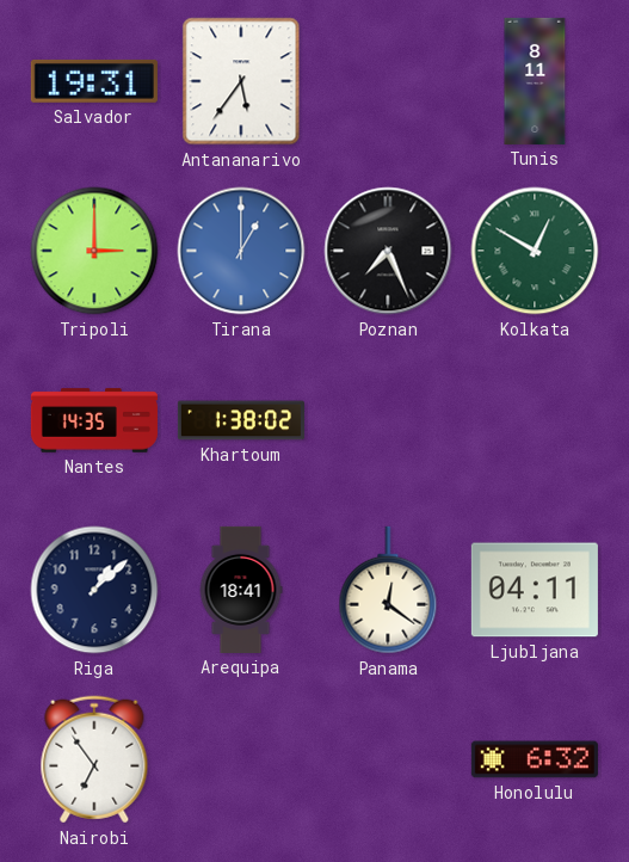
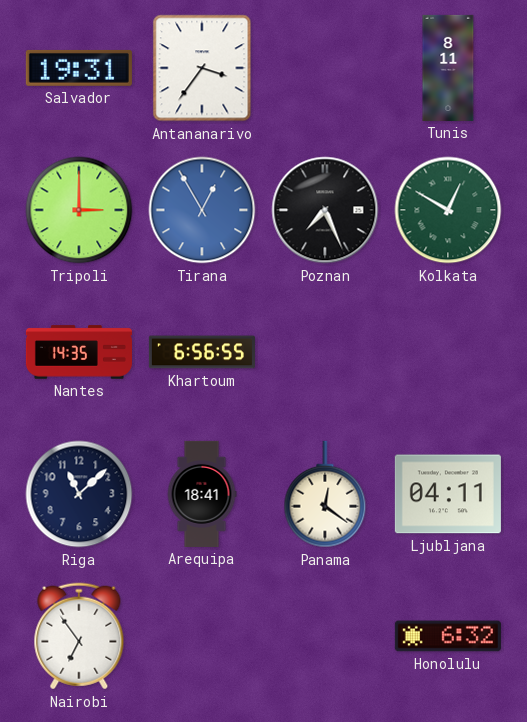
Antananarivo: 5:36 -> 3:36 (202, 68)
Tirana: 1:00 -> 12:55 (202, 210)
Khartoum: 1:38 -> 6:56 (202, 352)
Riga: 1:08 -> 11:08 (79, 494)
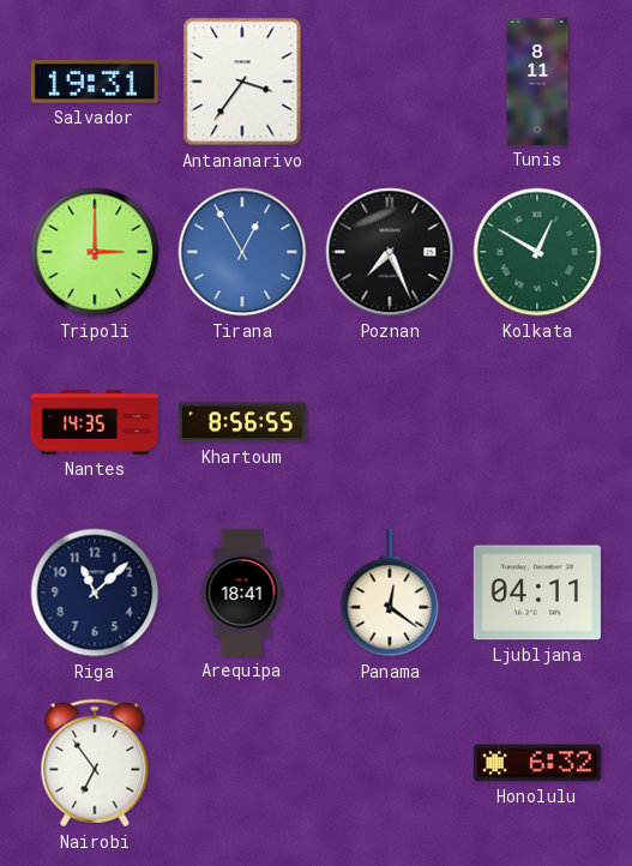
Khartoum: 6:56 -> 8:56 (242, 422)
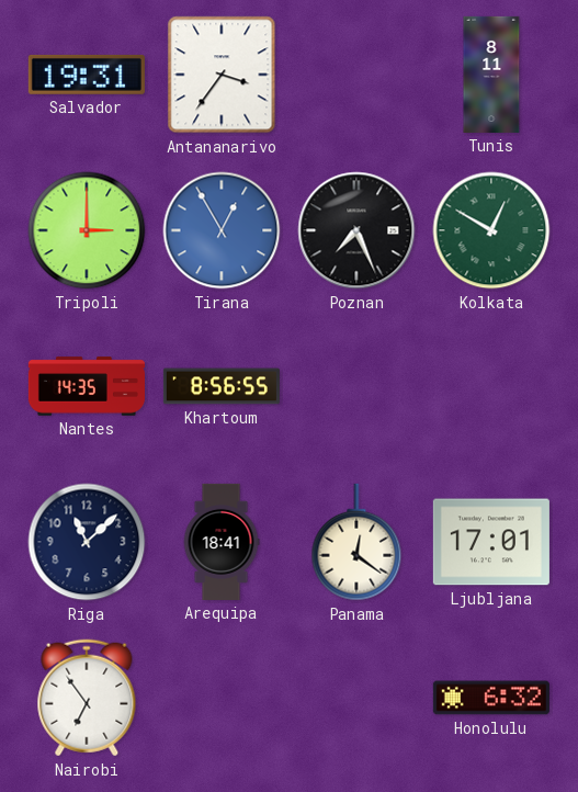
Ljubljana: 04:11 -> 17:01 (491, 542)
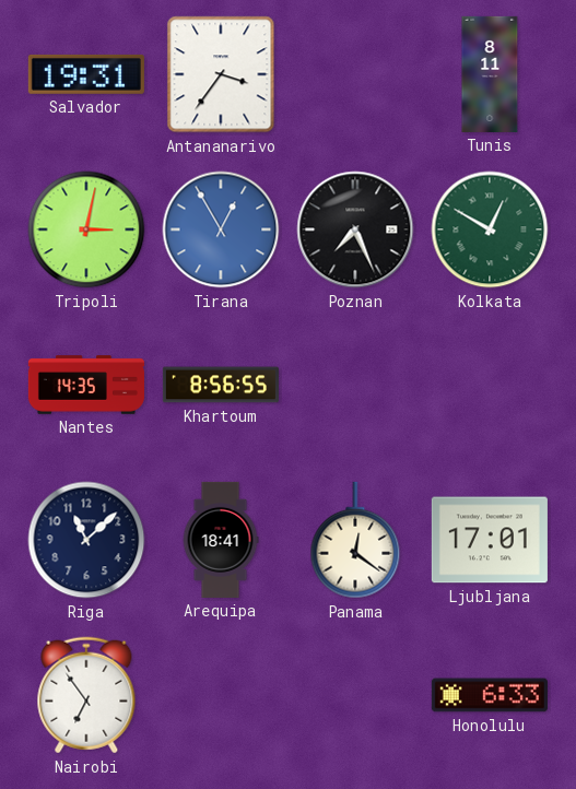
Tripoli: 3:00 -> 3:02 (86, 229)
Honolulu: 6:32 -> 6:33 (490, 695)
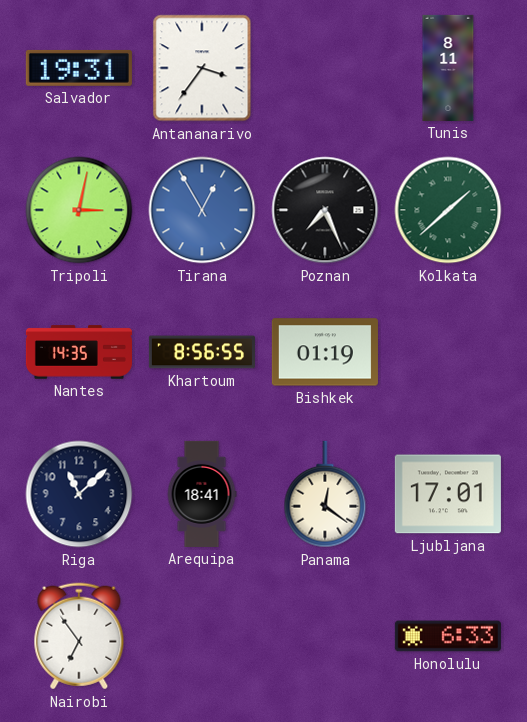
Kolkata: 12:50 -> 1:38 (448, 210)
Bishkek: none -> 01:19 (325, 352)
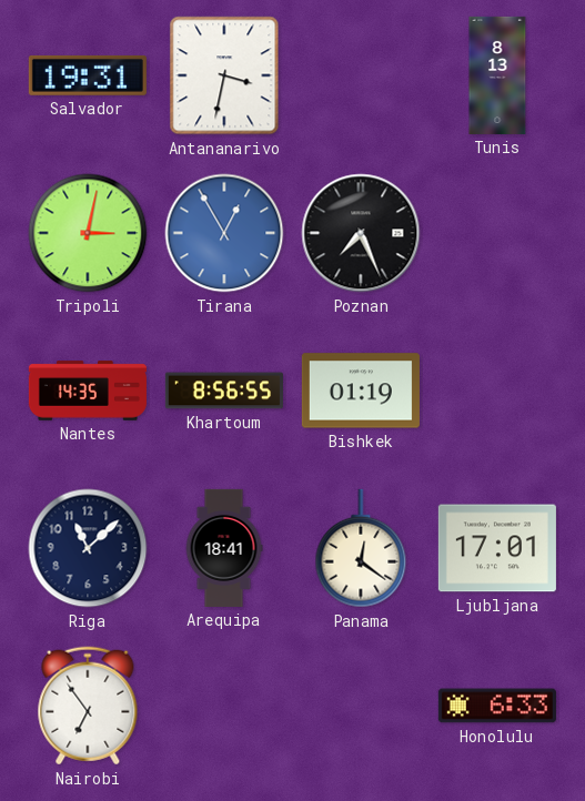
Antananarivo: 3:36 -> 3:32 (224, 75)
Tunis: 8:11 -> 8:13 (497, 75)
Kolkata: 1:38 -> none (448, 210)
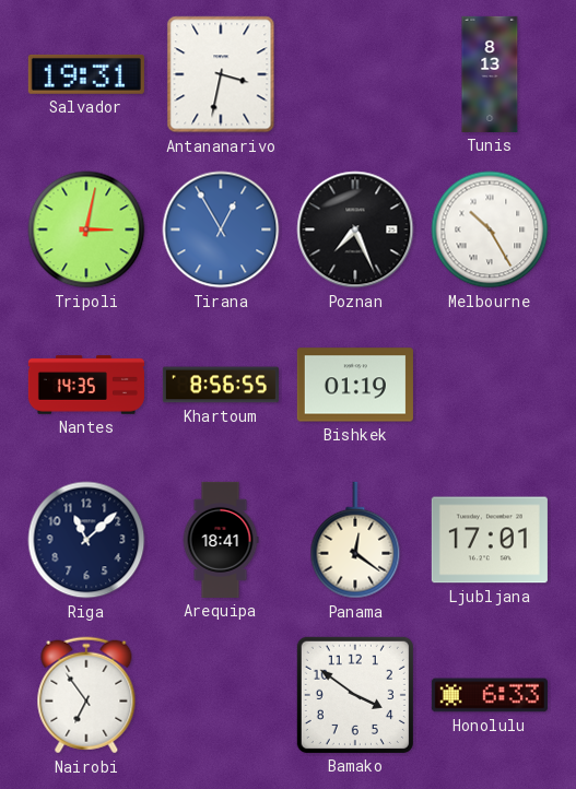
Melbourne: none -> 10:25 (490, 229)
Bamako: none -> 3:51 (355, 695)
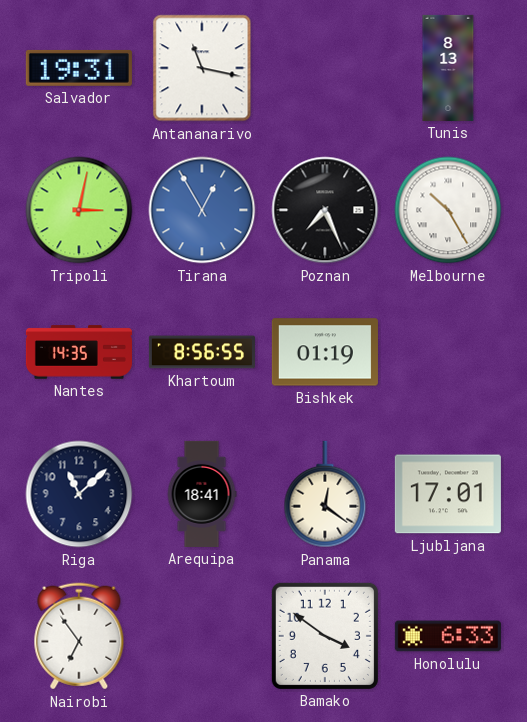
Antananarivo: 3:32 -> 11:17 (202, 68)
